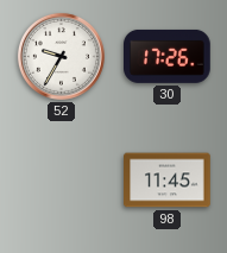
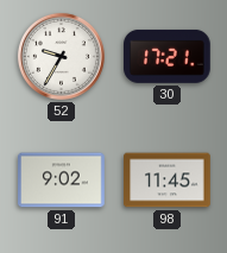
30: 17:26 -> 17:21 (168, 56)
91: none -> 9:02 (62, 181)
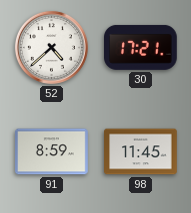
52: 9:35 -> 4:38 (51, 47)
91: 9:02 -> 8:59 (52, 152)
